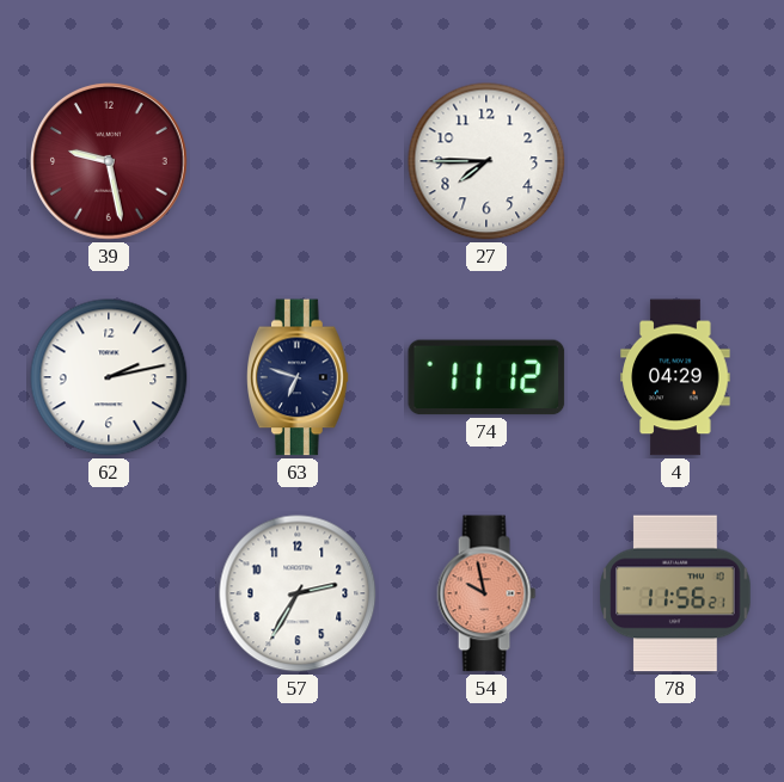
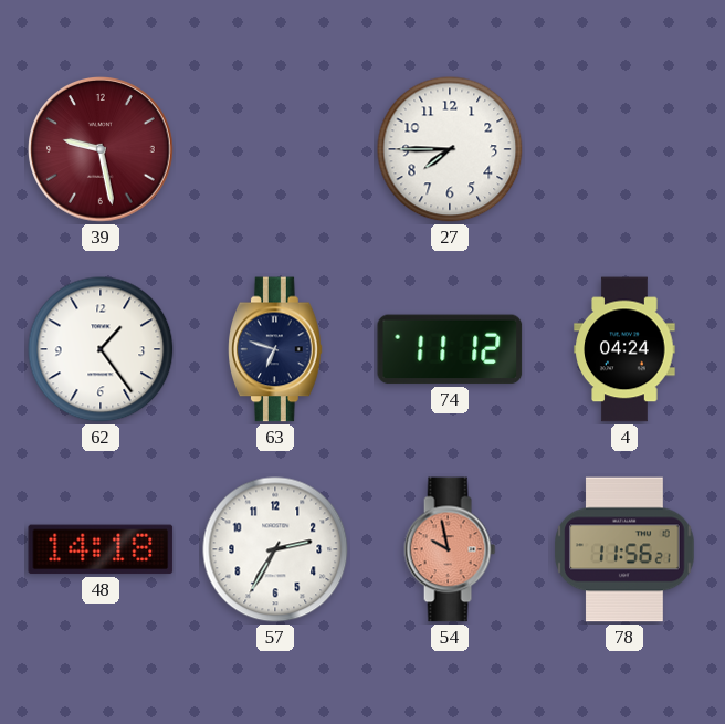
62: 2:13 -> 1:24 (101, 349)
4: 04:29 -> 04:24 (624, 349)
48: none -> 14:18 (101, 549)
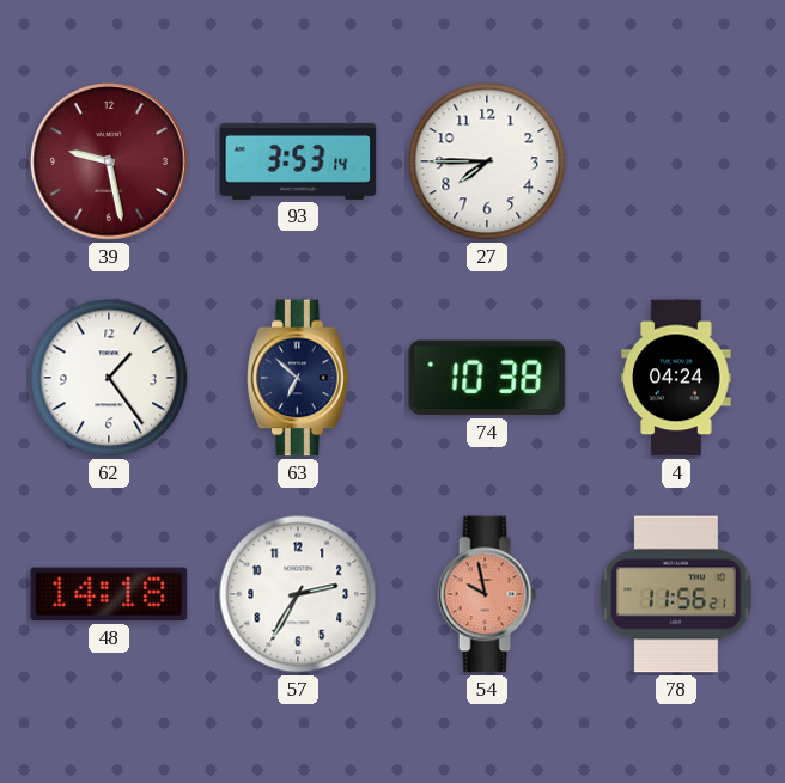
93: none -> 3:53 (298, 161)
63: 6:48 -> 6:52 (299, 378)
74: 11:12 -> 10:38 (487, 378)
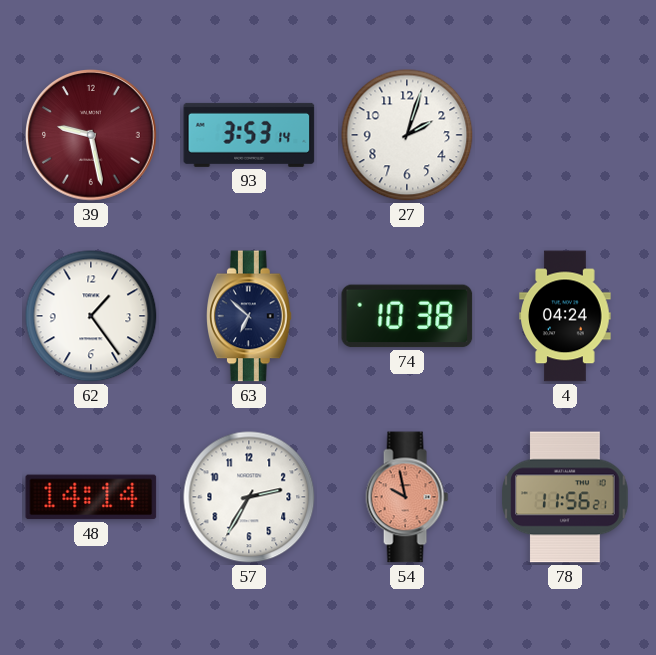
27: 7:45 -> 2:03 (407, 135)
48: 14:18 -> 14:14 (91, 497)
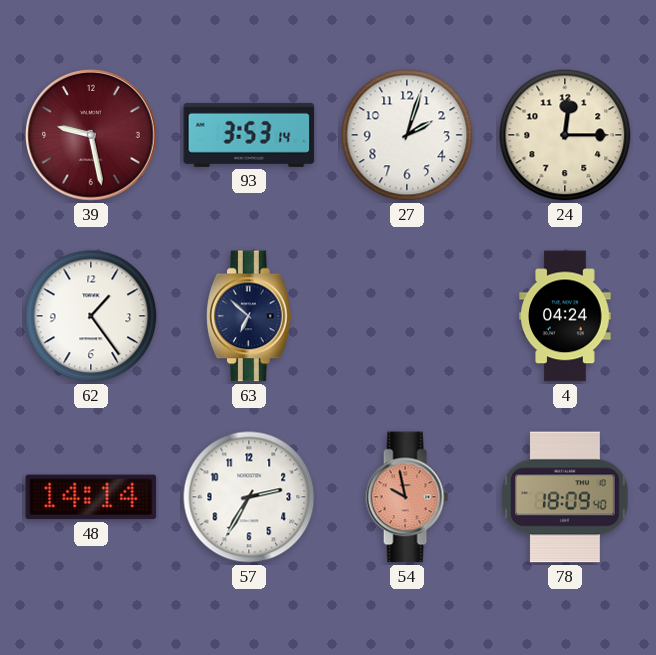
24: none -> 12:15 (565, 135)
74: 10:38 -> none (407, 316)
78: 11:56 -> 18:09 (565, 497)
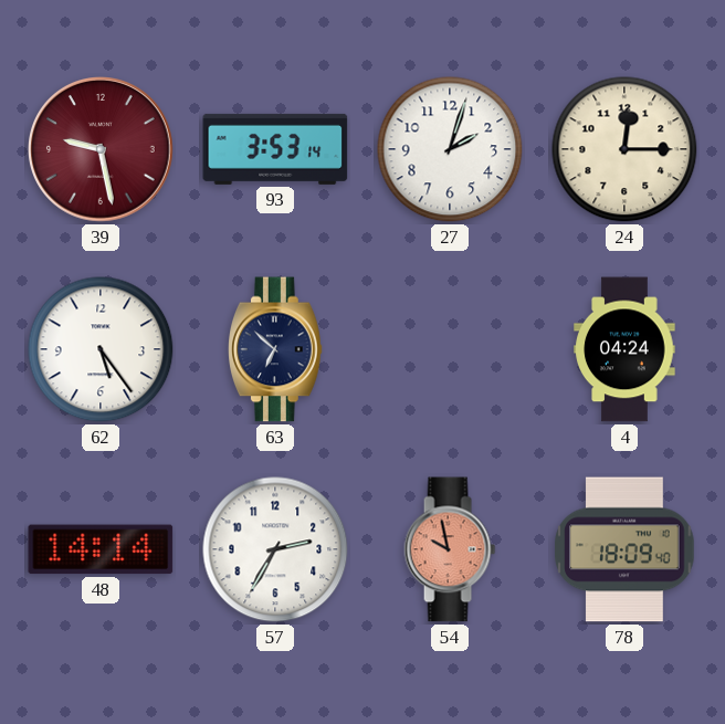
62: 1:24 -> 5:24 (101, 349)
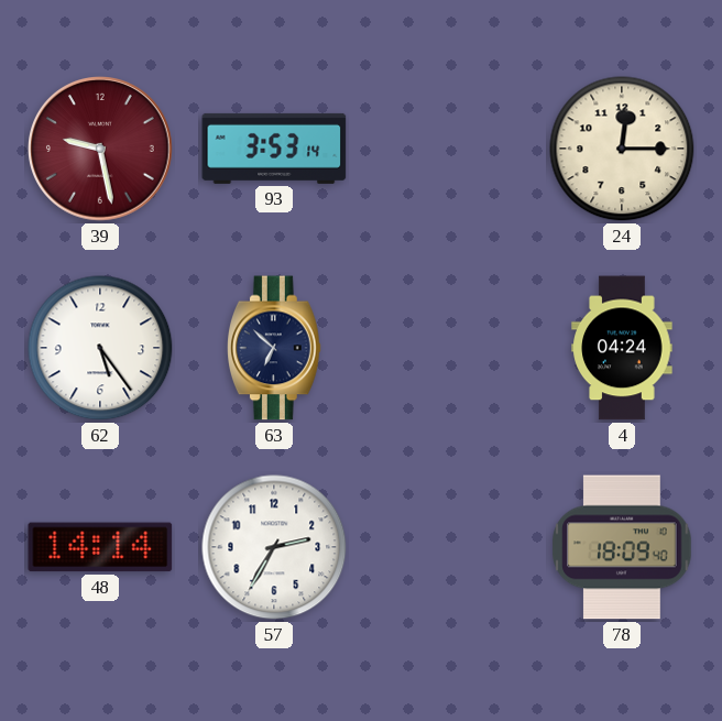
27: 2:03 -> none (450, 149)
54: 9:58 -> none (450, 549)
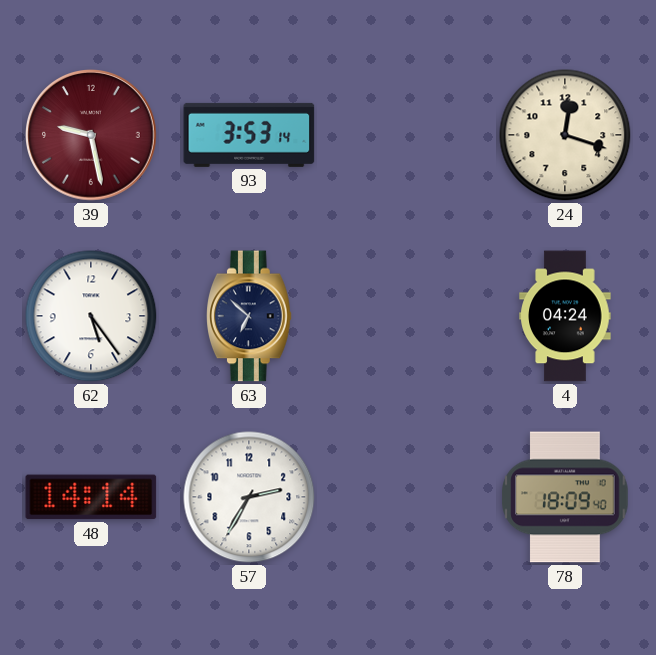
24: 12:15 -> 12:18 (565, 135)
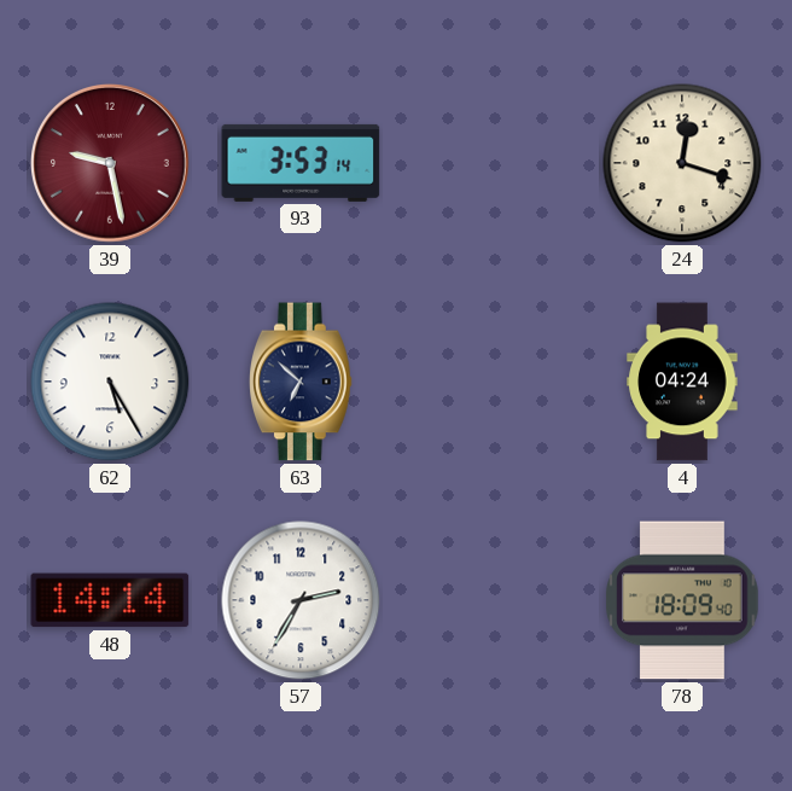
62: 5:24 -> 5:25 (110, 382)
